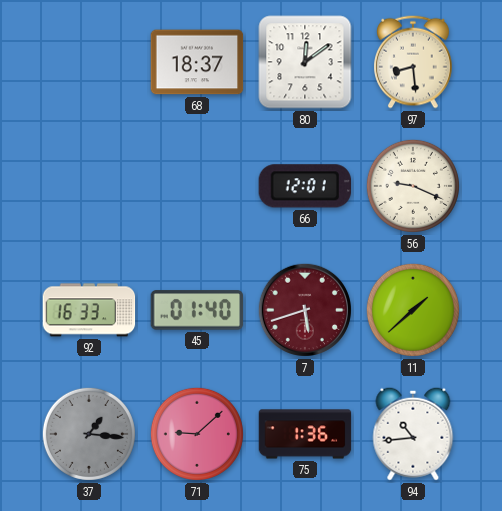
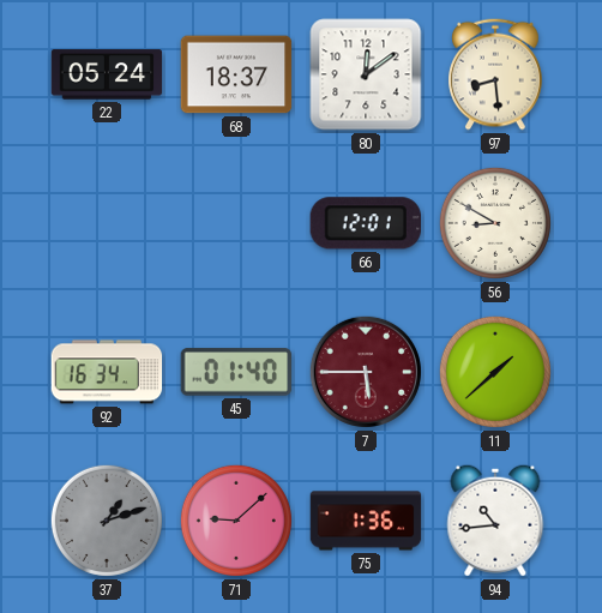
22: none -> 05:24 (107, 74)
56: 9:19 -> 8:50 (495, 223)
92: 16:33 -> 16:34 (107, 372)
7: 5:42 -> 5:45 (366, 372)
37: 1:16 -> 1:12 (107, 521)
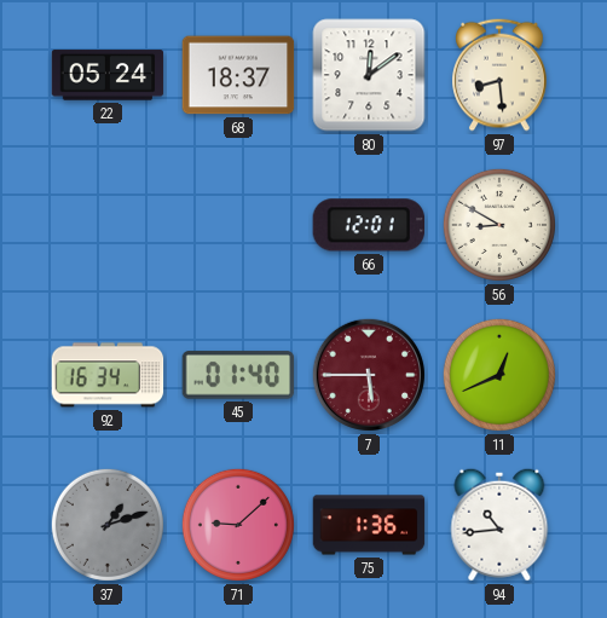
11: 1:38 -> 12:41 (499, 375)
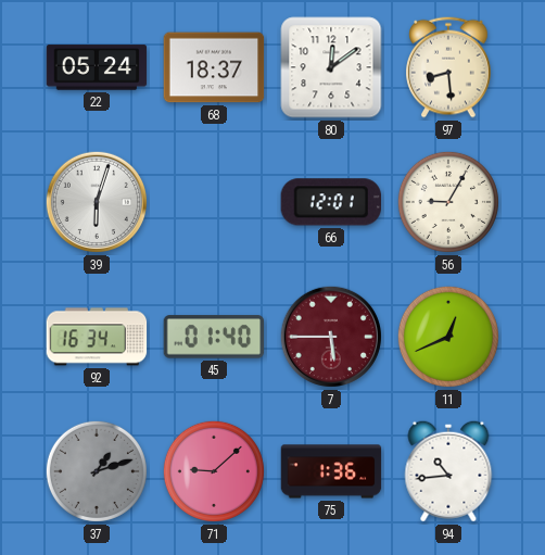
39: none -> 6:03 (97, 202)
56: 8:50 -> 9:05 (448, 202)
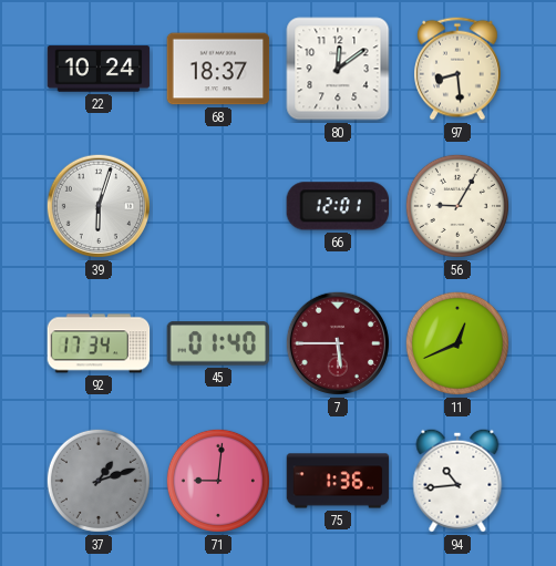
22: 05:24 -> 10:24 (99, 69)
92: 16:34 -> 17:34 (99, 343)
71: 9:08 -> 9:01 (218, 481)
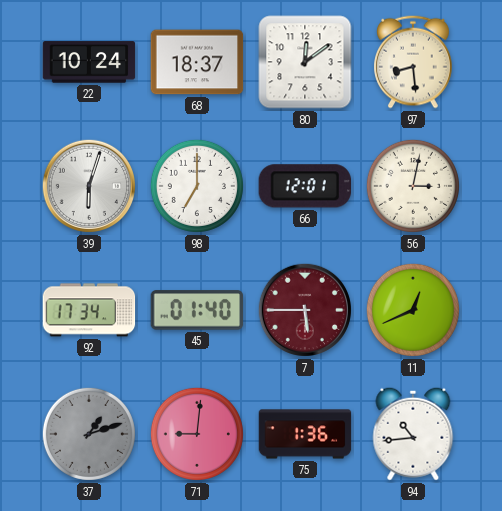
98: none -> 7:00 (197, 186)
56: 9:05 -> 3:02 (413, 186)
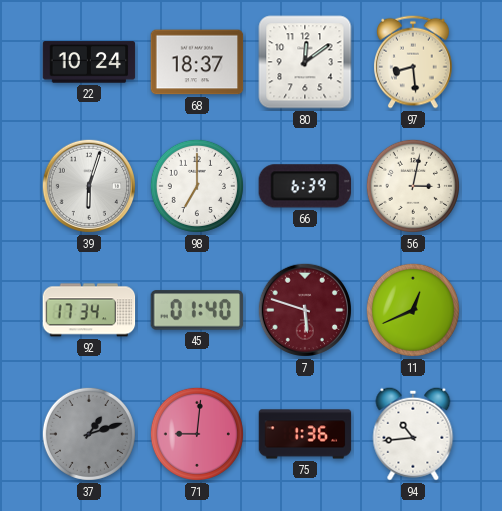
66: 12:01 -> 6:39 (304, 186)
7: 5:45 -> 5:48 (305, 310)
